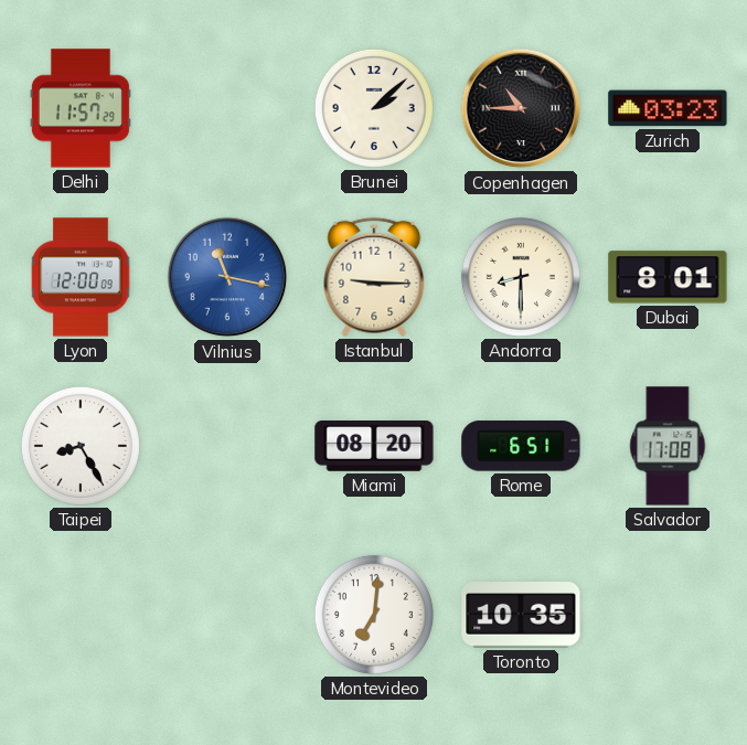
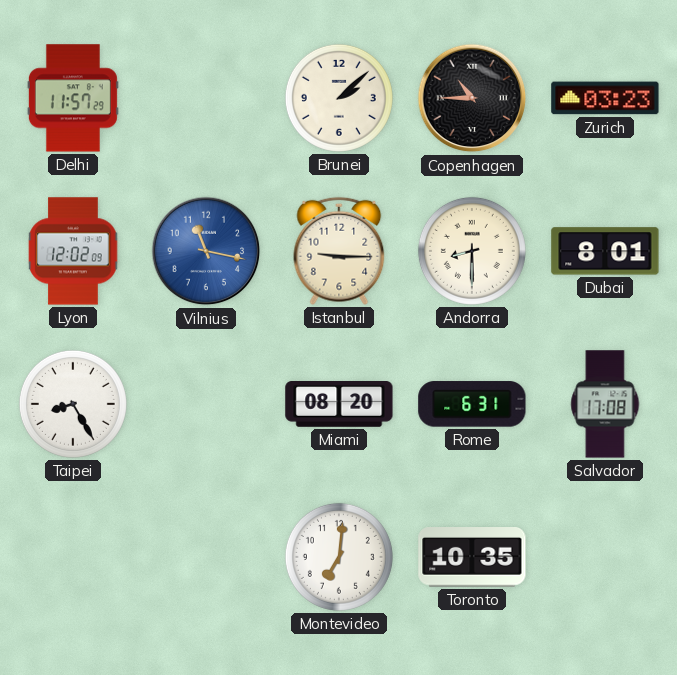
Lyon: 12:00 -> 12:02 (73, 251)
Rome: 6:51 -> 6:31 (472, 404)
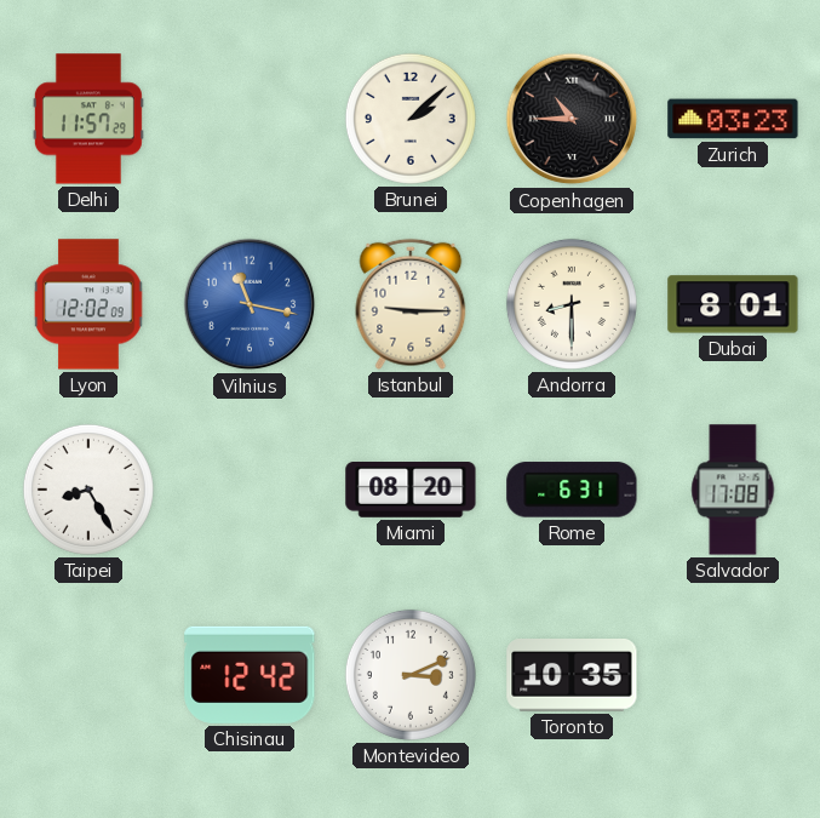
Chisinau: none -> 12:42 (250, 675)
Montevideo: 7:01 -> 3:11 (411, 675)
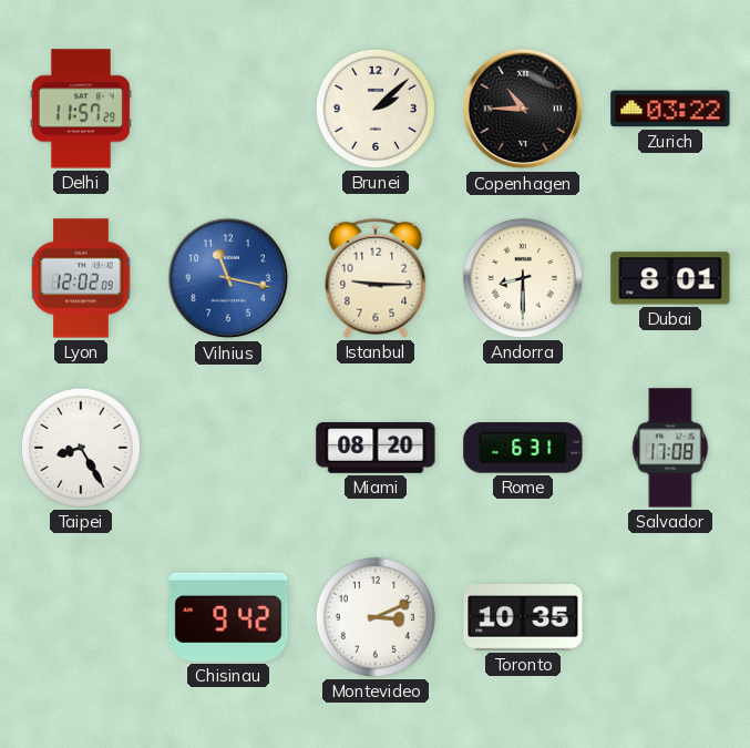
Zurich: 03:23 -> 03:22 (670, 109)
Chisinau: 12:42 -> 9:42 (228, 617)
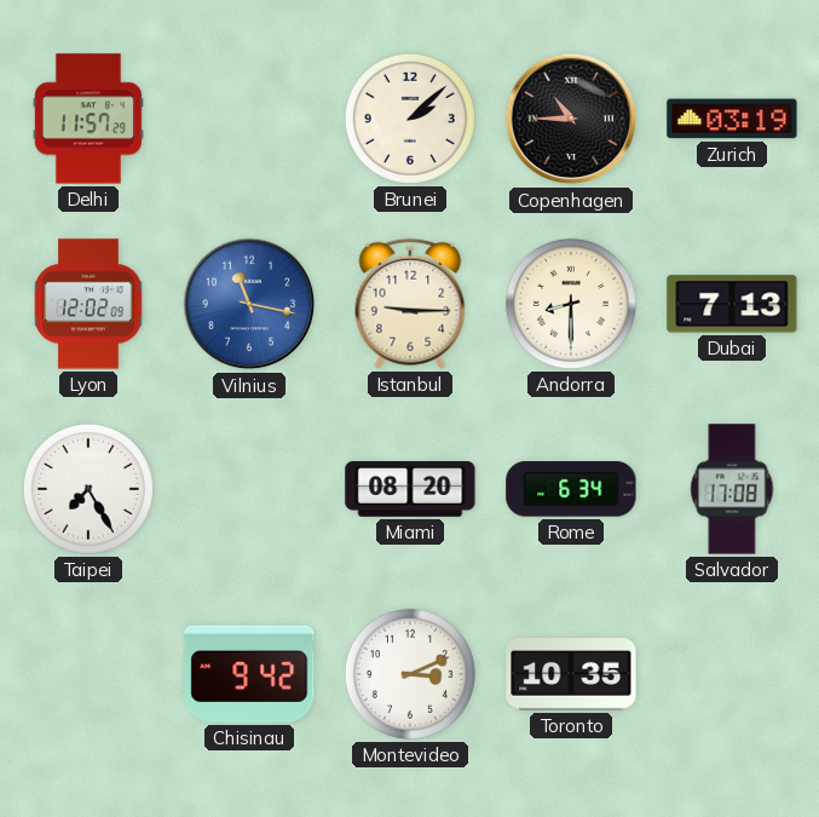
Zurich: 03:22 -> 03:19 (732, 119)
Dubai: 8:01 -> 7:13 (732, 304)
Taipei: 8:25 -> 7:25 (88, 489)
Rome: 6:31 -> 6:34 (571, 489)
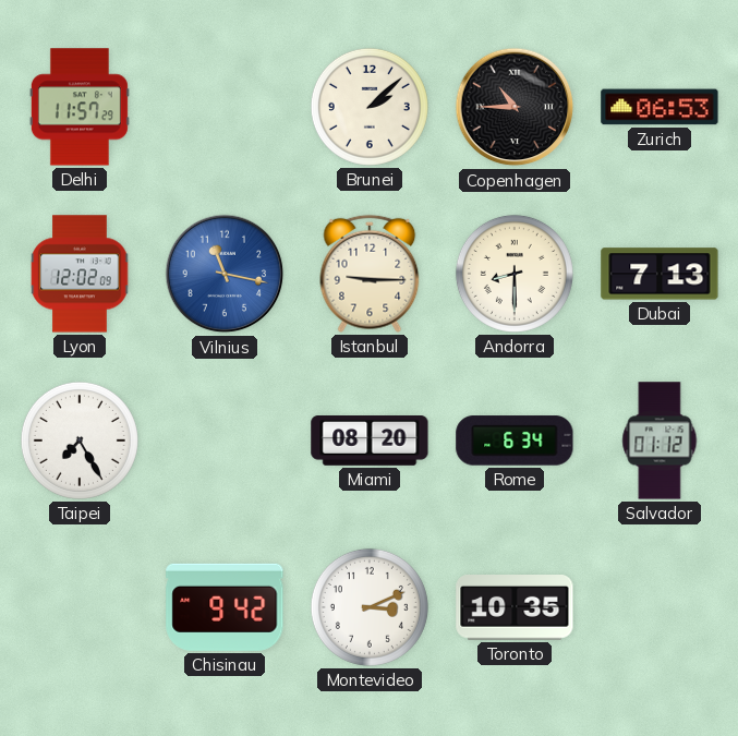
Zurich: 03:19 -> 06:53 (660, 107)
Salvador: 17:08 -> 01:12 (660, 441)
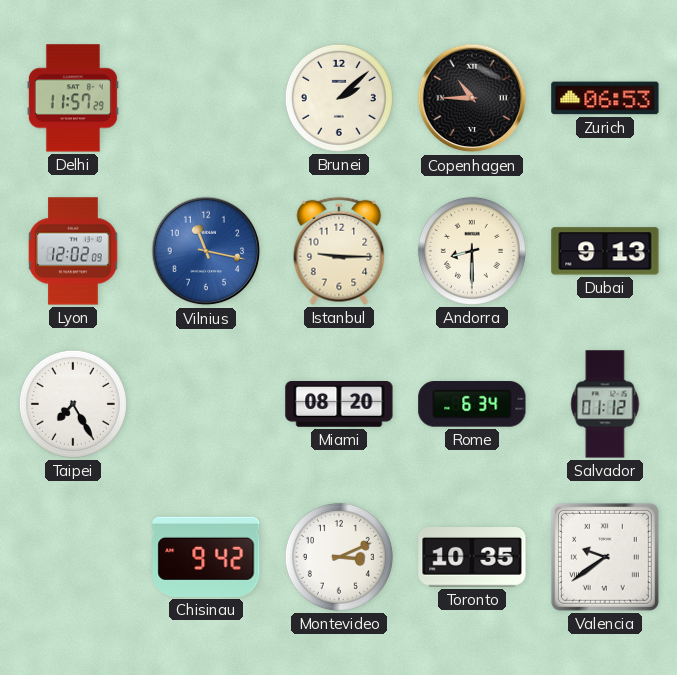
Dubai: 7:13 -> 9:13 (605, 251)
Valencia: none -> 9:39 (605, 557)
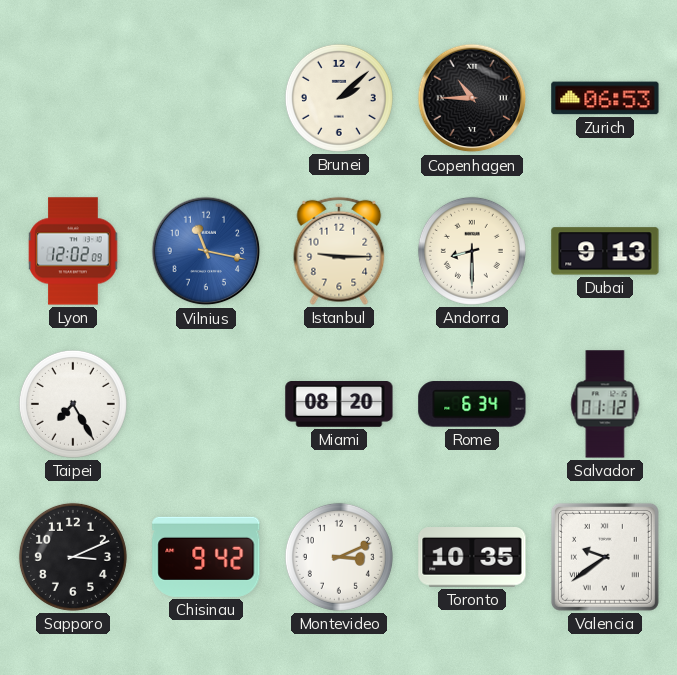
Delhi: 11:57 -> none (73, 98)
Sapporo: none -> 3:11 (73, 557)
